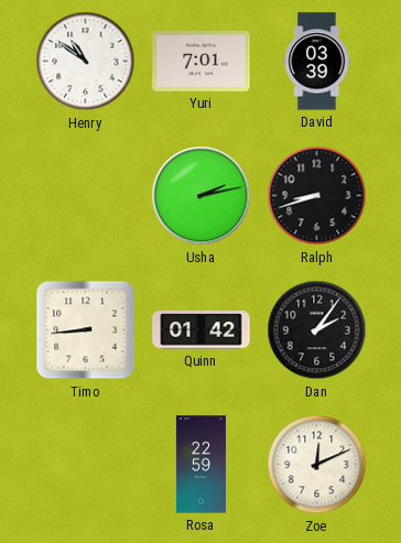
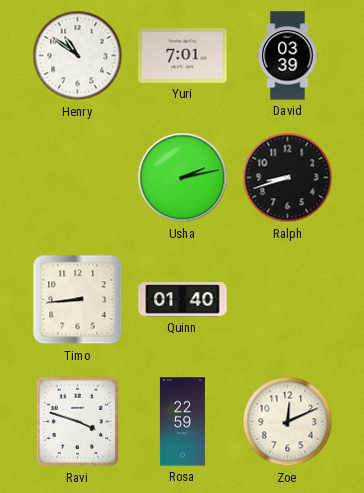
Quinn: 01:42 -> 01:40 (183, 300)
Dan: 2:06 -> none (317, 330)
Ravi: none -> 3:48 (78, 422)
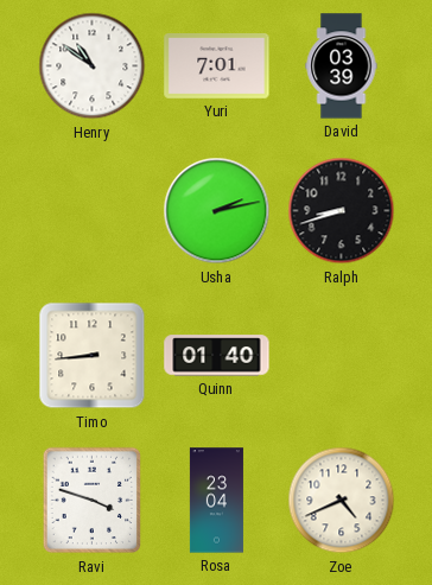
Rosa: 22:59 -> 23:04 (216, 501)
Zoe: 12:11 -> 4:41 (342, 501)
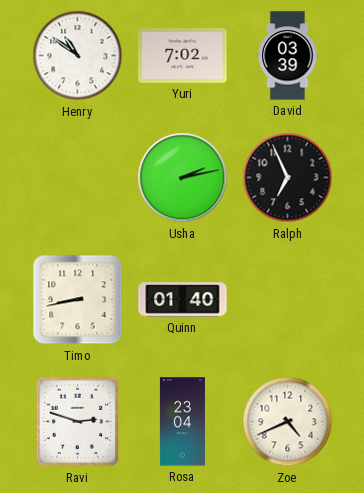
Yuri: 7:01 -> 7:02 (183, 56)
Ralph: 8:42 -> 6:56 (288, 178)
Timo: 8:44 -> 8:43 (78, 300)
Ravi: 3:48 -> 2:48 (78, 422)
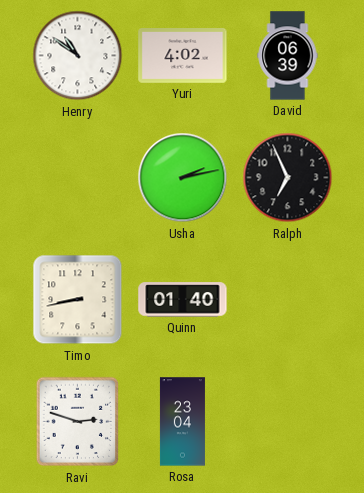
Yuri: 7:02 -> 4:02 (183, 56)
David: 03:39 -> 06:39 (288, 56)
Zoe: 4:41 -> none (288, 422)
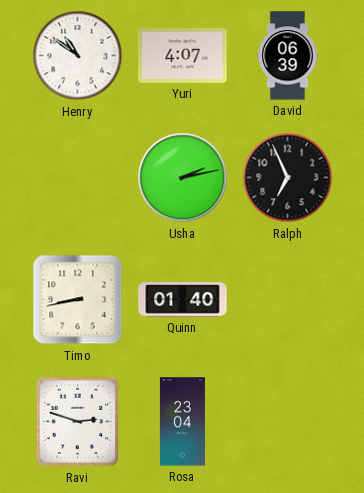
Yuri: 4:02 -> 4:07 (183, 56)
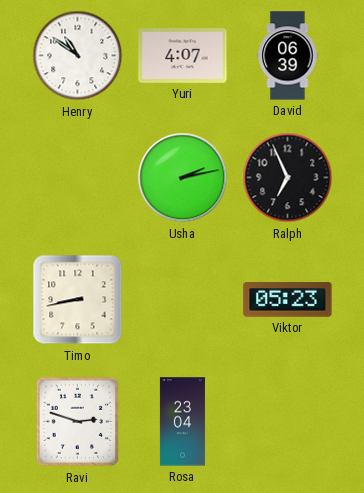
Quinn: 01:40 -> none (183, 300)
Viktor: none -> 05:23 (288, 300)
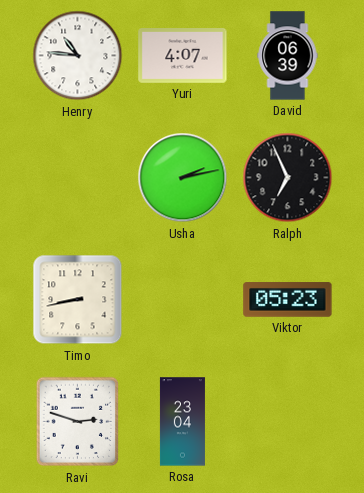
Henry: 10:51 -> 10:46 (78, 56)
